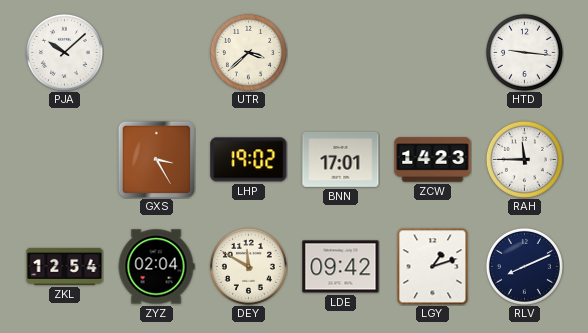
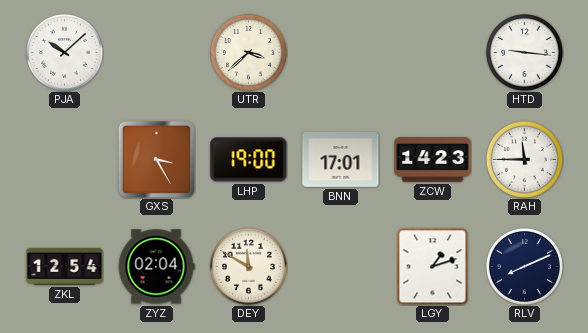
LHP: 19:02 -> 19:00 (249, 160)
LDE: 09:42 -> none (341, 267)
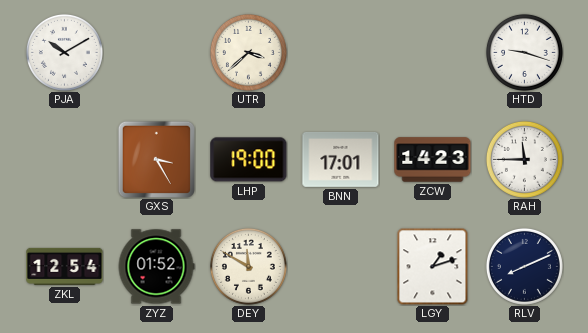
PJA: 10:08 -> 10:10 (64, 52)
HTD: 9:16 -> 9:18 (524, 52)
ZYZ: 02:04 -> 01:52 (156, 267)
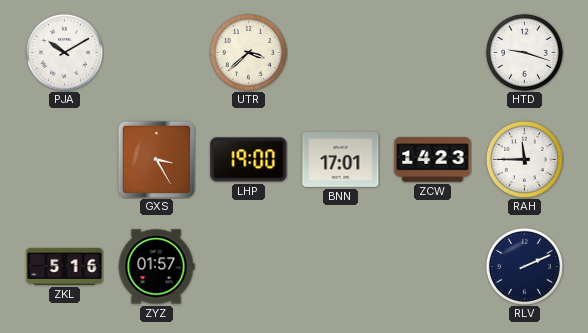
ZKL: 12:54 -> 5:16 (65, 266)
ZYZ: 01:52 -> 01:57 (156, 267)
DEY: 11:50 -> none (248, 266)
LGY: 1:12 -> none (433, 266)
RLV: 8:11 -> 2:11 (524, 266)
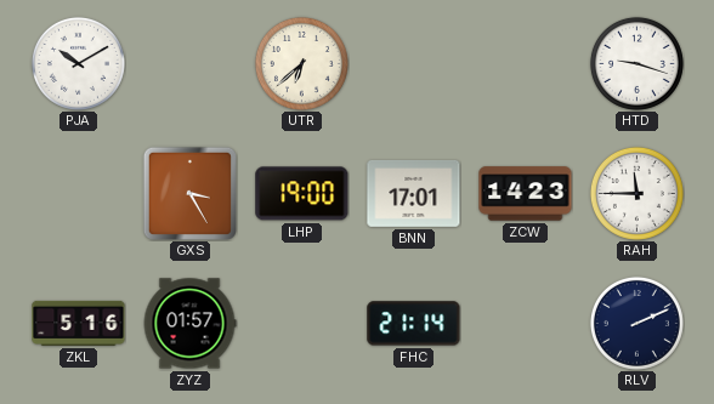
UTR: 3:38 -> 6:38 (301, 63)
FHC: none -> 21:14 (414, 324)
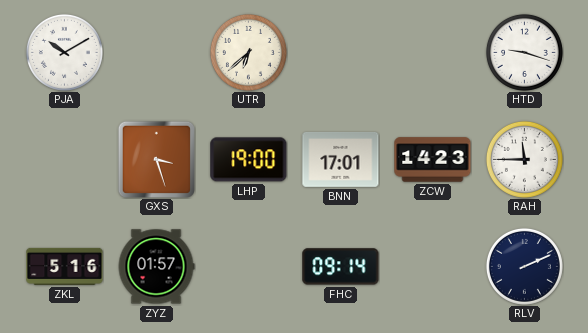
GXS: 3:25 -> 3:27 (156, 159)
FHC: 21:14 -> 09:14 (341, 267)
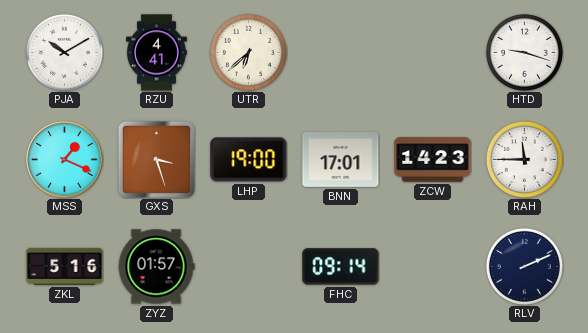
RZU: none -> 4:41 (157, 53)
MSS: none -> 1:19 (65, 160)
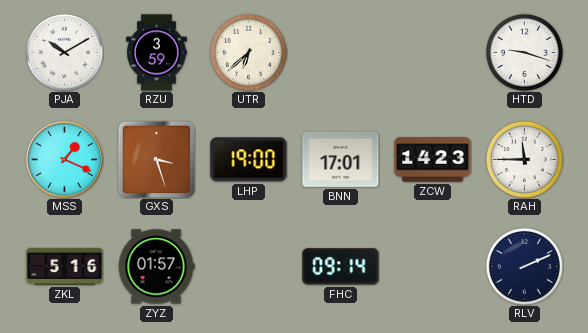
RZU: 4:41 -> 3:59 (157, 53)
